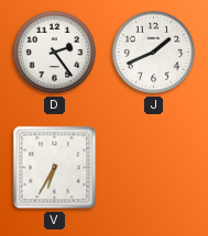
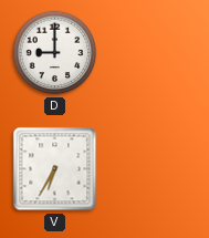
D: 2:24 -> 9:00 (55, 53)
J: 1:41 -> none (154, 53)
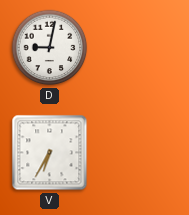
D: 9:00 -> 9:02 (50, 48)
